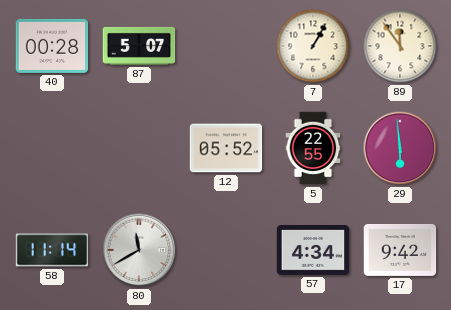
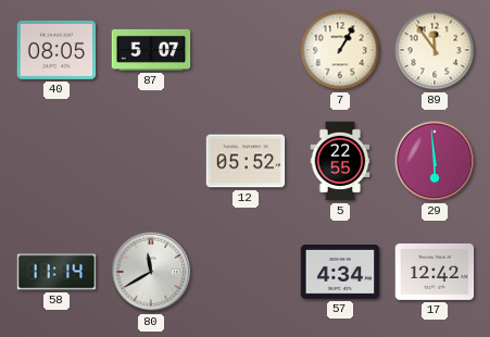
40: 00:28 -> 08:05 (56, 50)
17: 9:42 -> 12:42 (435, 272)
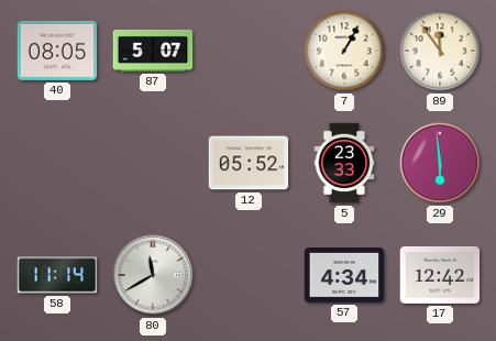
5: 22:55 -> 23:33 (344, 163)
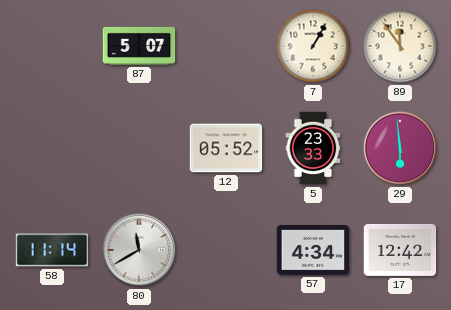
40: 08:05 -> none (57, 51)
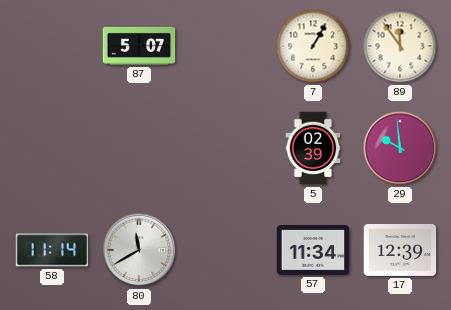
12: 05:52 -> none (226, 148)
5: 23:33 -> 02:39 (313, 148)
29: 5:59 -> 9:59 (400, 148)
57: 4:34 -> 11:34 (313, 251)
17: 12:42 -> 12:39 (400, 250)
